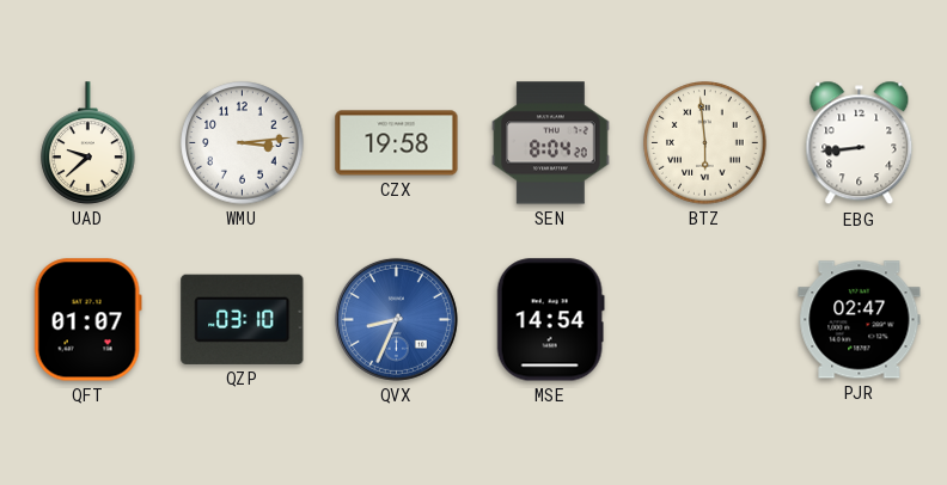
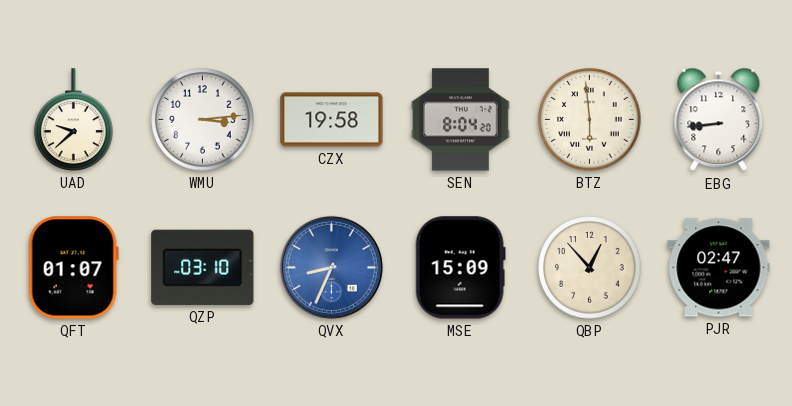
MSE: 14:54 -> 15:09 (460, 268)
QBP: none -> 12:53 (590, 268)
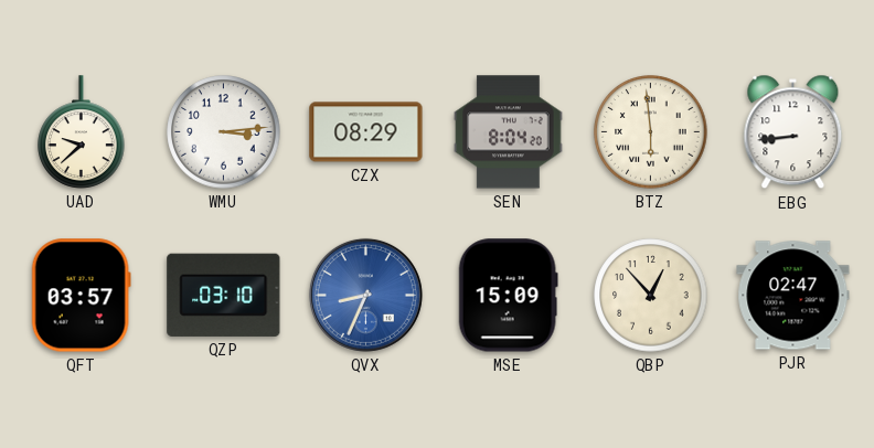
CZX: 19:58 -> 08:29 (366, 132)
QFT: 01:07 -> 03:57 (81, 296)
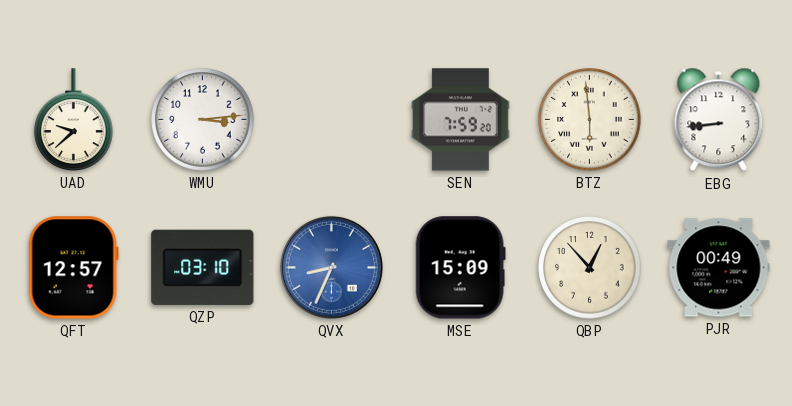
CZX: 08:29 -> none (366, 132)
SEN: 8:04 -> 7:59 (461, 120)
QFT: 03:57 -> 12:57 (73, 268)
PJR: 02:47 -> 00:49 (719, 268)
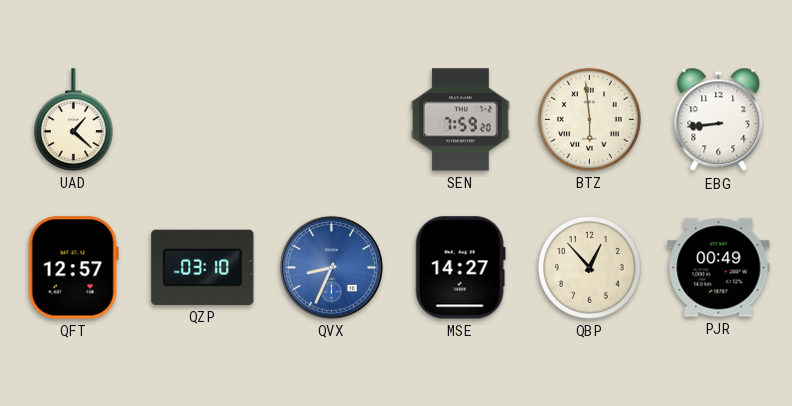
UAD: 9:38 -> 1:22 (74, 120)
WMU: 3:14 -> none (203, 120)
MSE: 15:09 -> 14:27 (460, 268)
